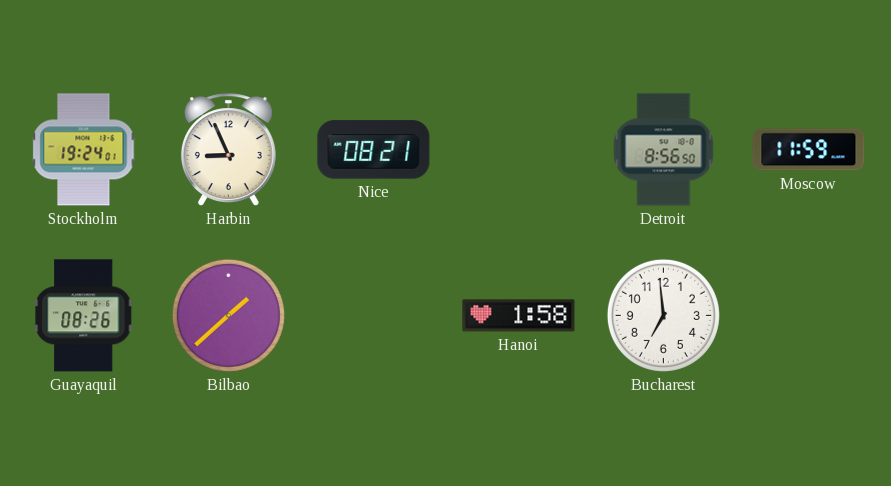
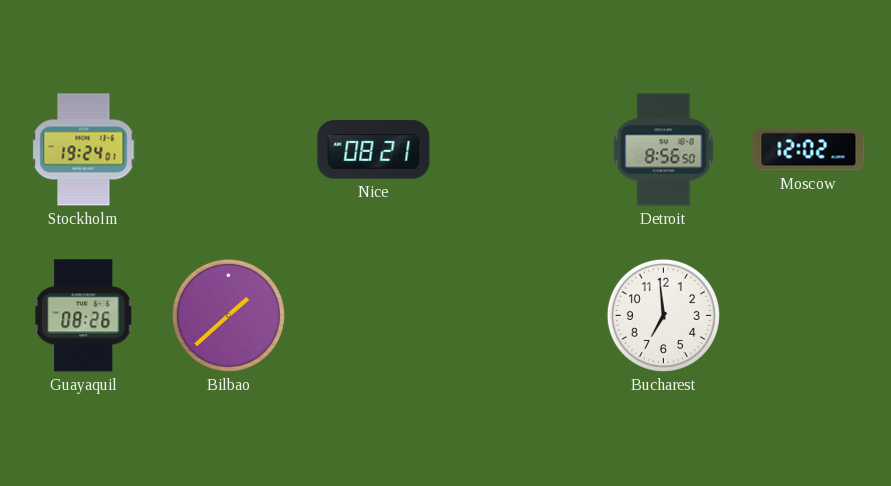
Harbin: 8:56 -> none (228, 150)
Moscow: 11:59 -> 12:02 (809, 150)
Hanoi: 1:58 -> none (519, 316)
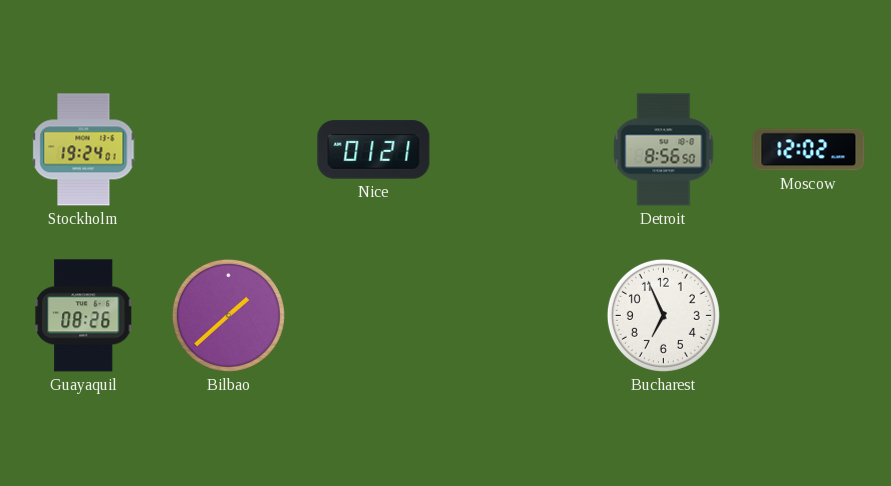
Nice: 08:21 -> 01:21 (374, 150)
Bucharest: 6:59 -> 6:56 (663, 315)
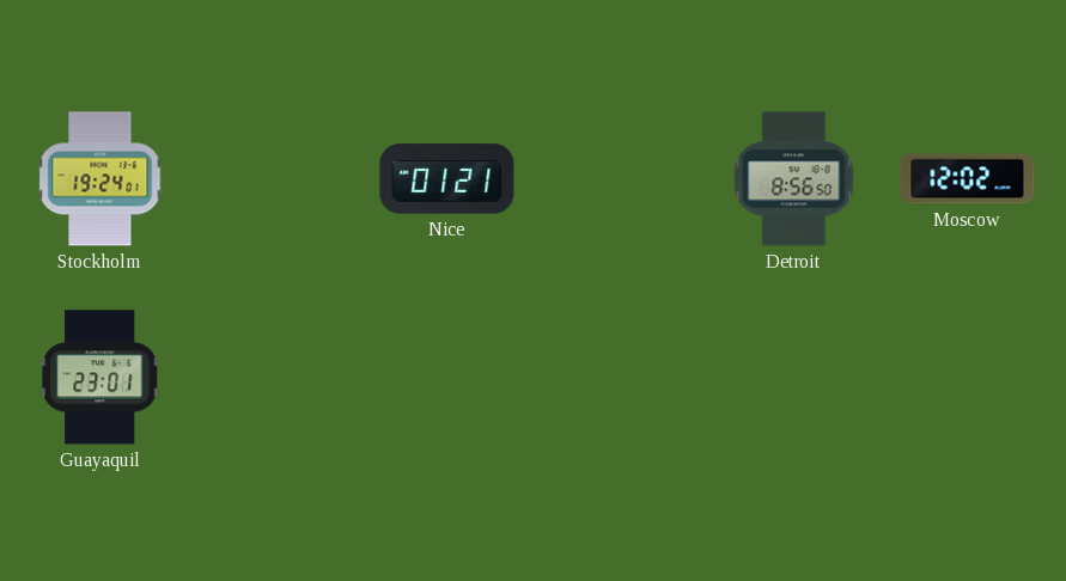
Guayaquil: 08:26 -> 23:01 (100, 378)
Bilbao: 1:38 -> none (228, 315)
Bucharest: 6:56 -> none (663, 315)
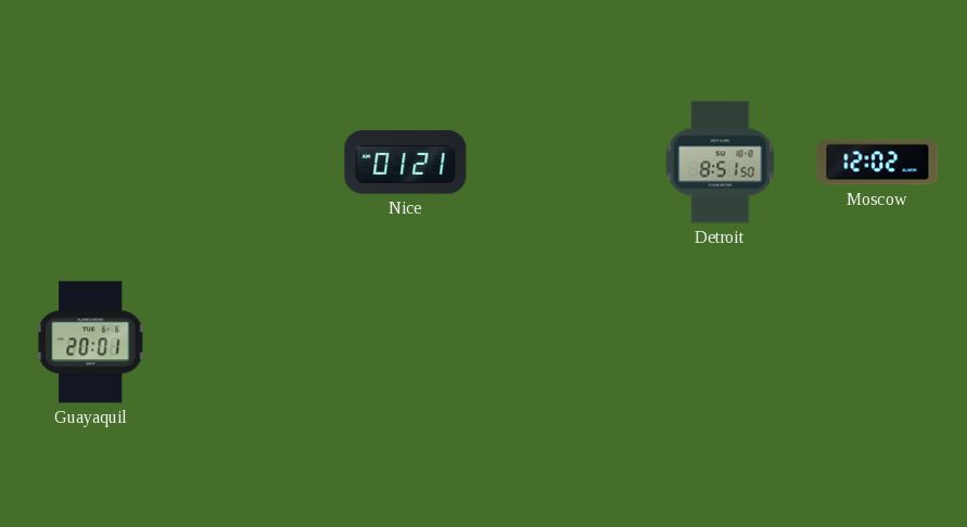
Stockholm: 19:24 -> none (100, 179)
Detroit: 8:56 -> 8:51 (721, 163)
Guayaquil: 23:01 -> 20:01 (91, 343)
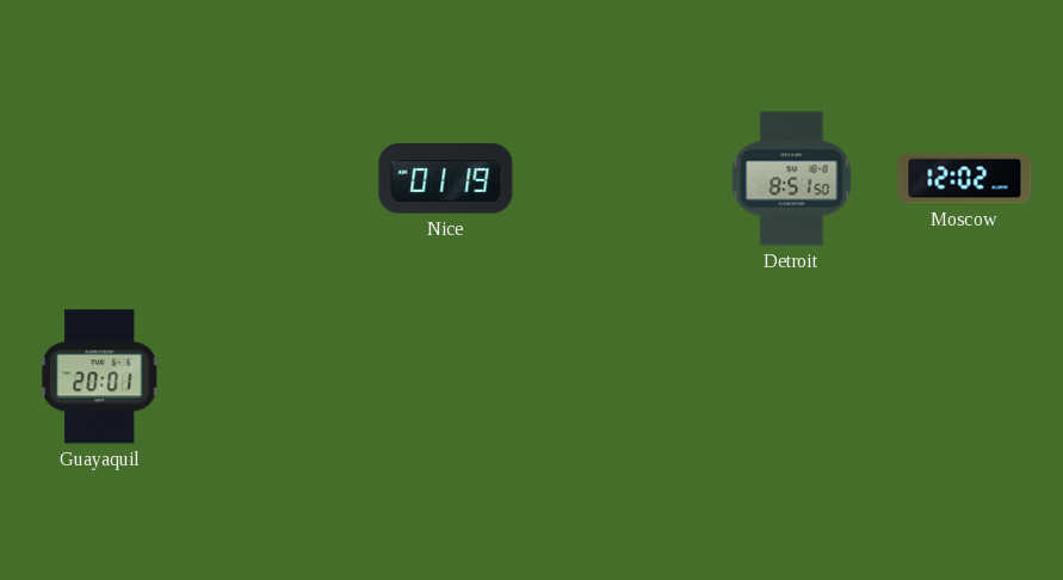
Nice: 01:21 -> 01:19 (446, 179)
